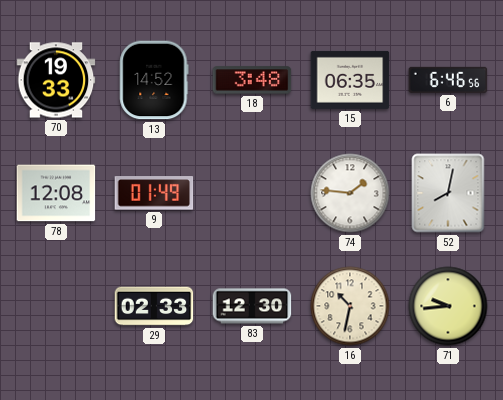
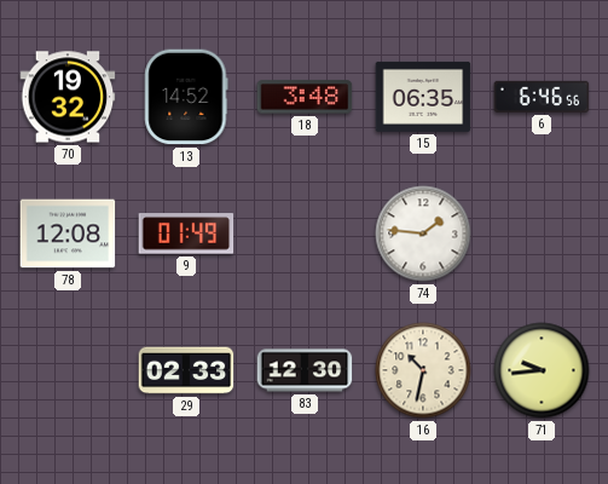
70: 19:33 -> 19:32 (68, 97)
52: 8:02 -> none (448, 193)
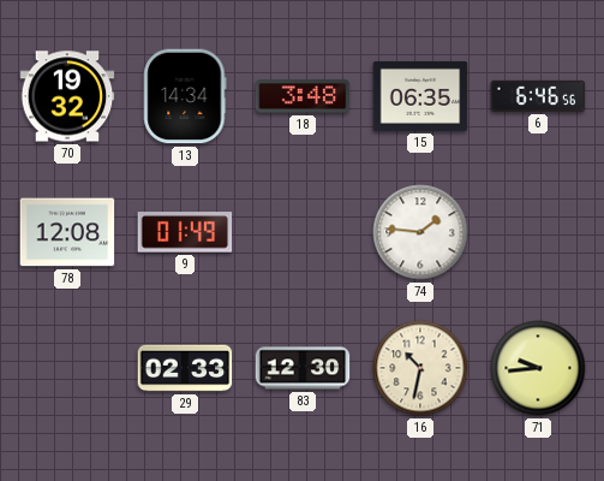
13: 14:52 -> 14:34 (185, 96)
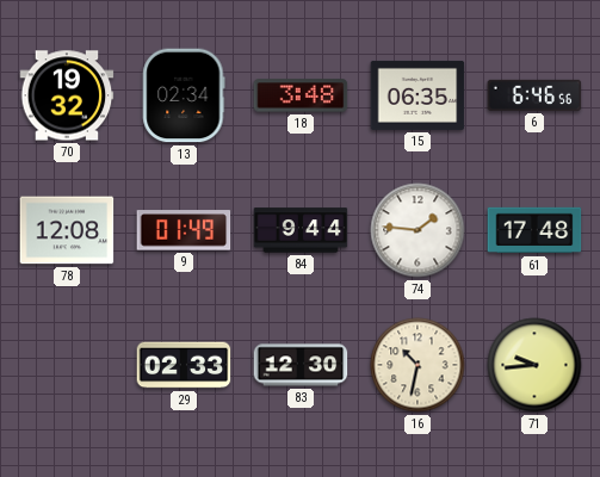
13: 14:34 -> 02:34 (184, 95)
84: none -> 9:44 (301, 230)
61: none -> 17:48 (534, 230)
